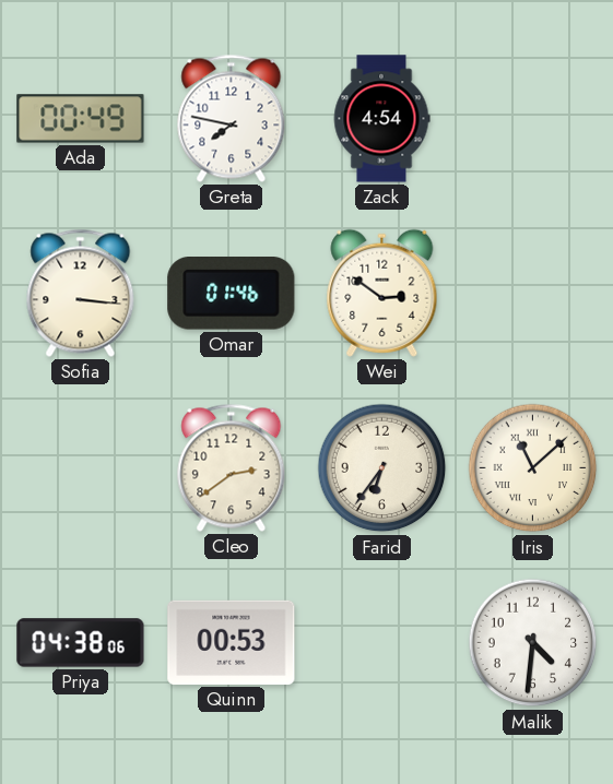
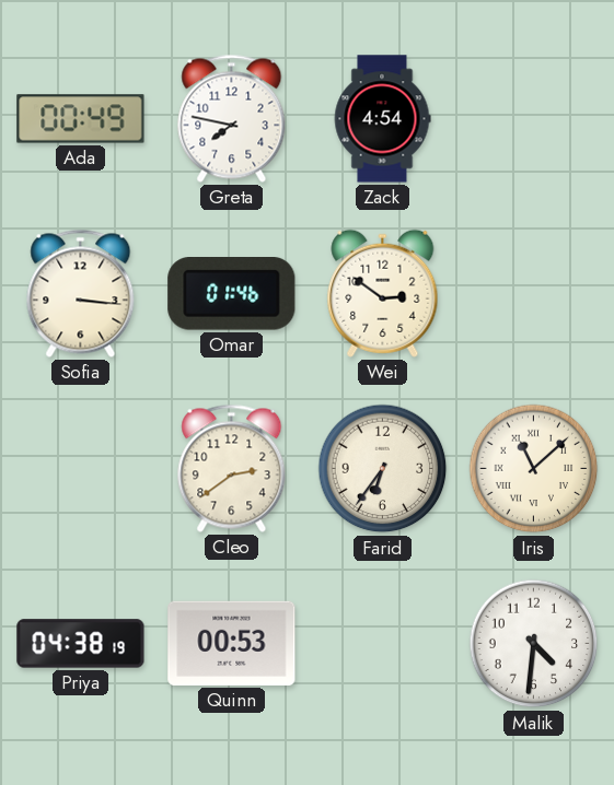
Priya: 04:38:06 -> 04:38:19 (81, 644)
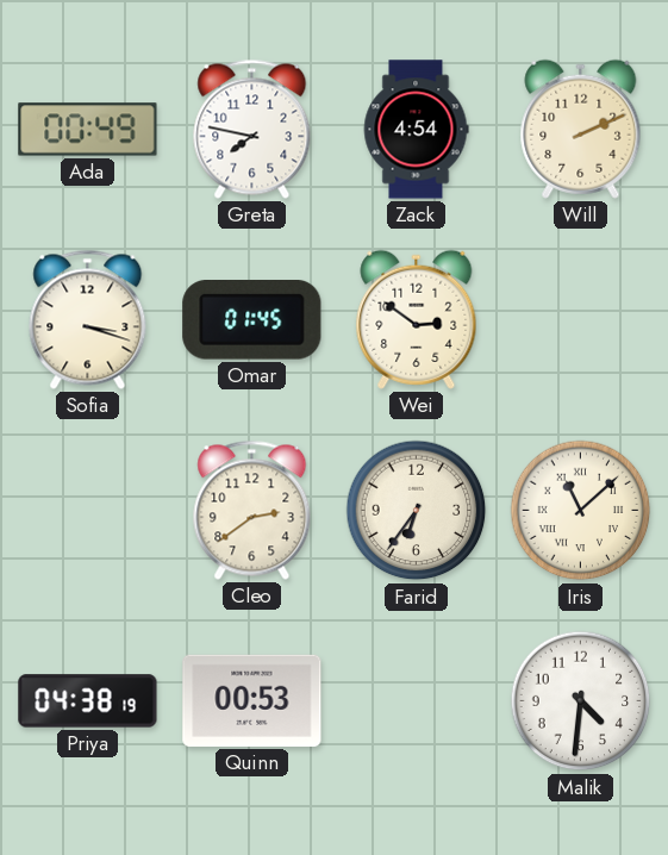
Will: none -> 2:11 (581, 129)
Sofia: 3:16 -> 3:18 (88, 319)
Omar: 01:46 -> 01:45 (252, 320)
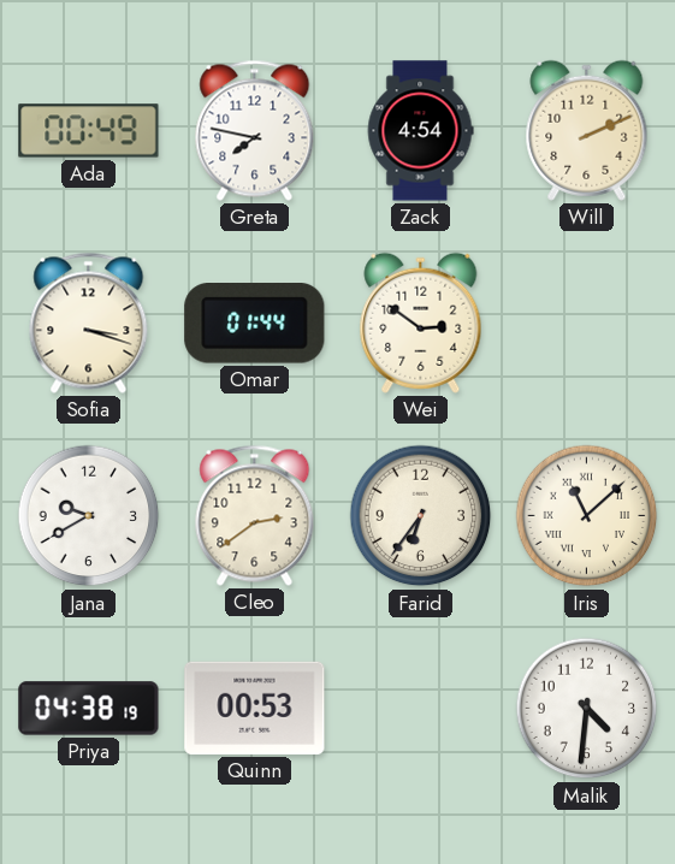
Omar: 01:45 -> 01:44 (255, 324)
Jana: none -> 9:40 (89, 516)
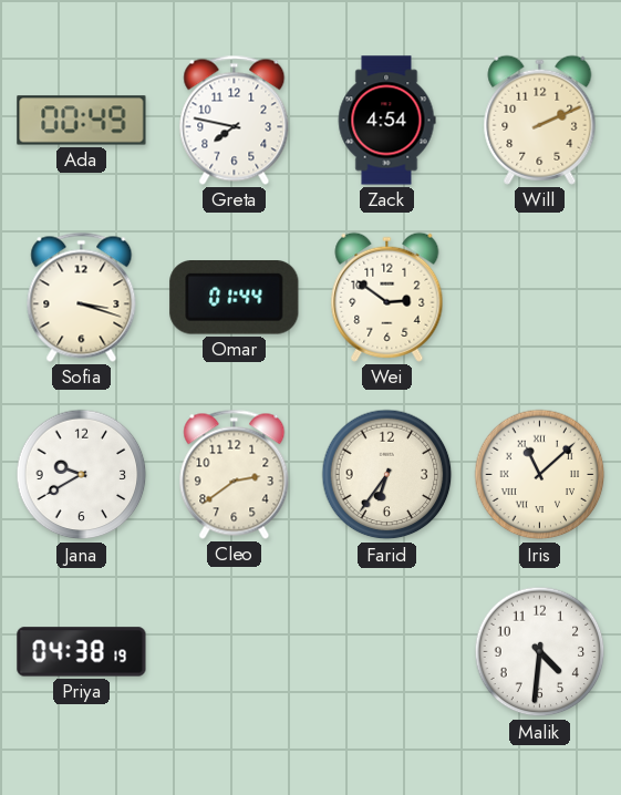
Quinn: 00:53 -> none (255, 708)
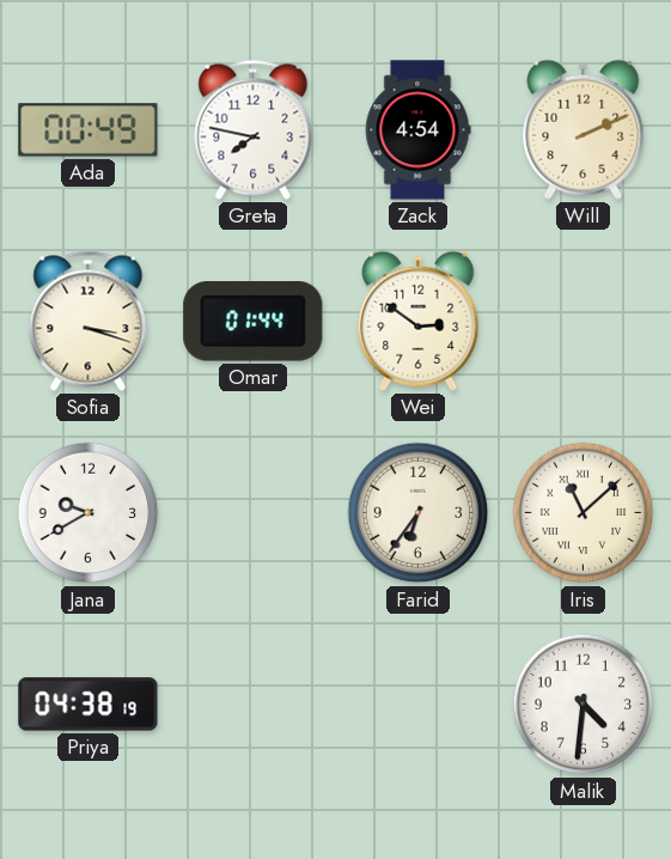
Cleo: 2:39 -> none (235, 474)
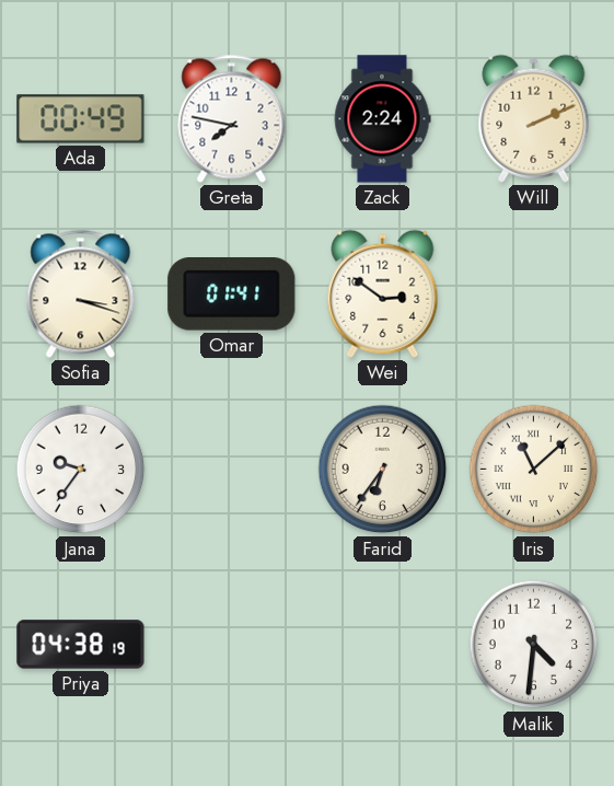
Zack: 4:54 -> 2:24 (382, 119)
Omar: 01:44 -> 01:41 (232, 294)
Jana: 9:40 -> 9:36 (81, 470)
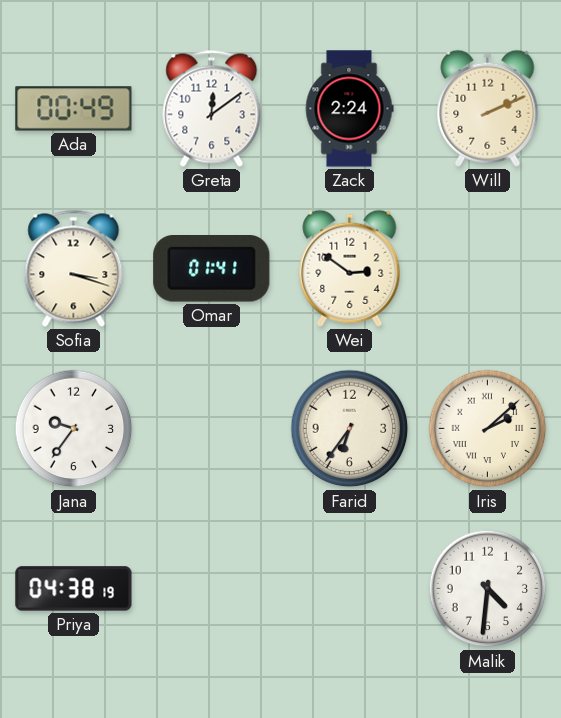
Greta: 7:47 -> 12:09 (212, 108)
Iris: 11:08 -> 2:08 (488, 429)
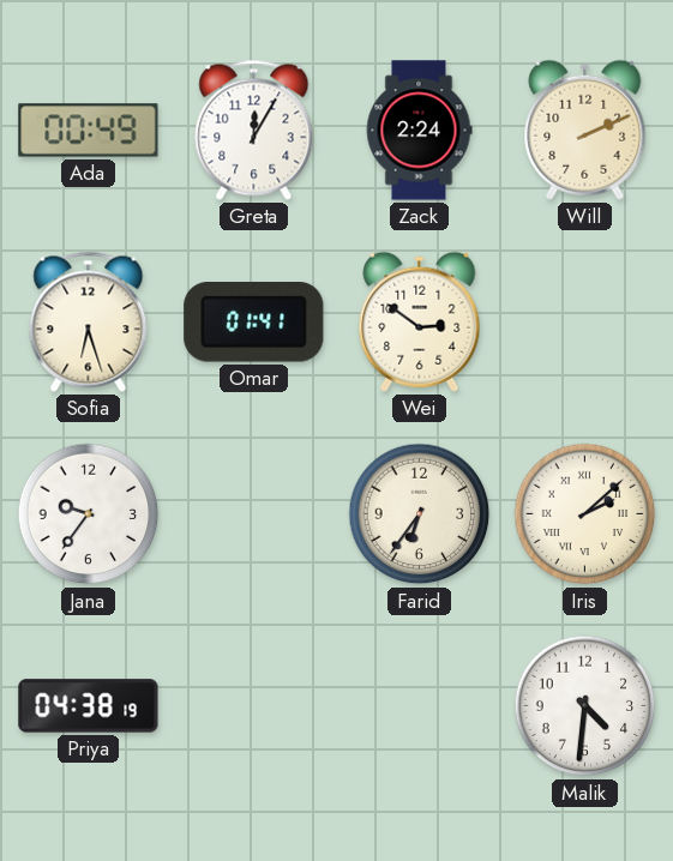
Greta: 12:09 -> 12:05 (254, 130)
Sofia: 3:18 -> 6:27 (89, 321)
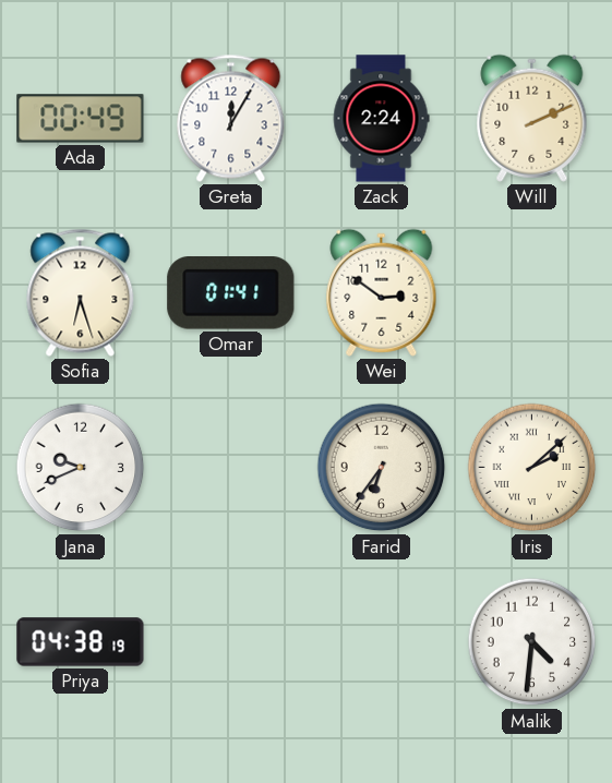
Jana: 9:36 -> 9:41 (81, 468)
